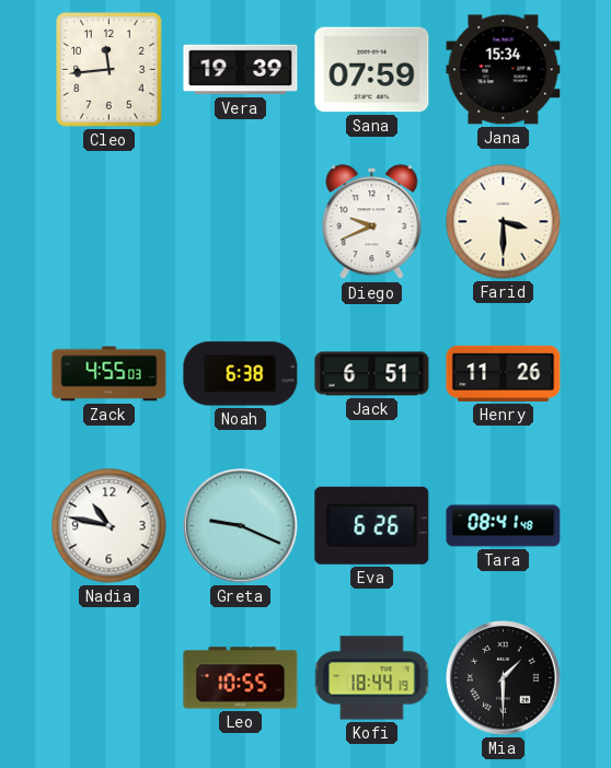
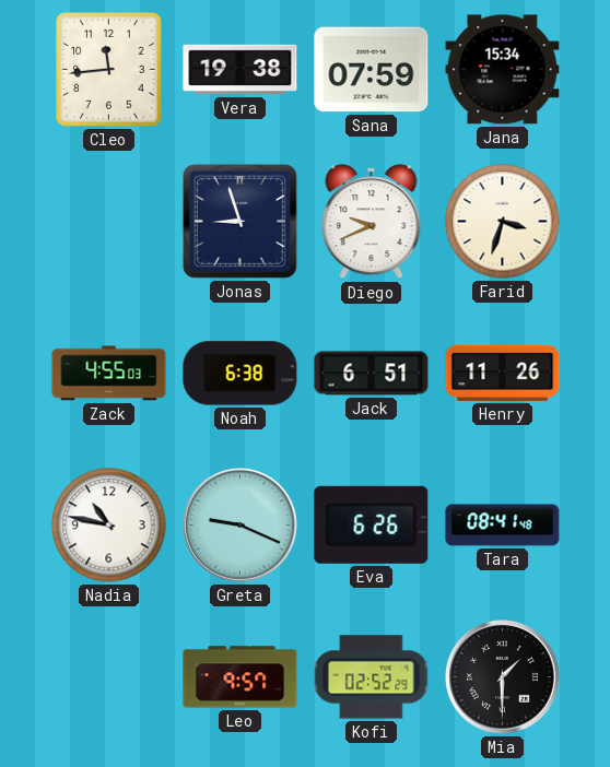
Vera: 19:39 -> 19:38 (241, 70)
Jonas: none -> 8:57 (239, 221)
Farid: 3:30 -> 3:33 (503, 222)
Leo: 10:55 -> 9:57 (241, 677)
Kofi: 18:44 -> 02:52 (372, 677)
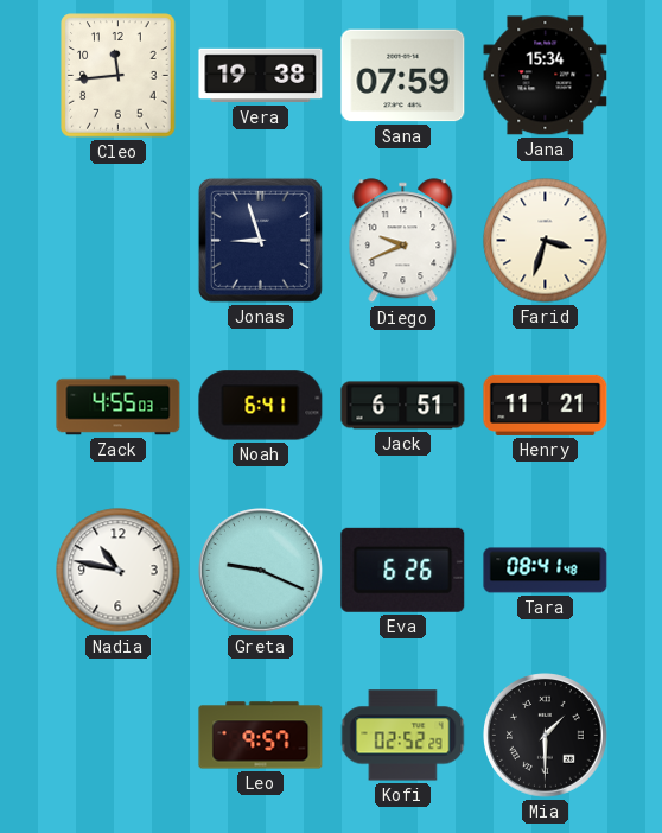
Noah: 6:38 -> 6:41 (261, 406)
Henry: 11:26 -> 11:21 (546, 405)
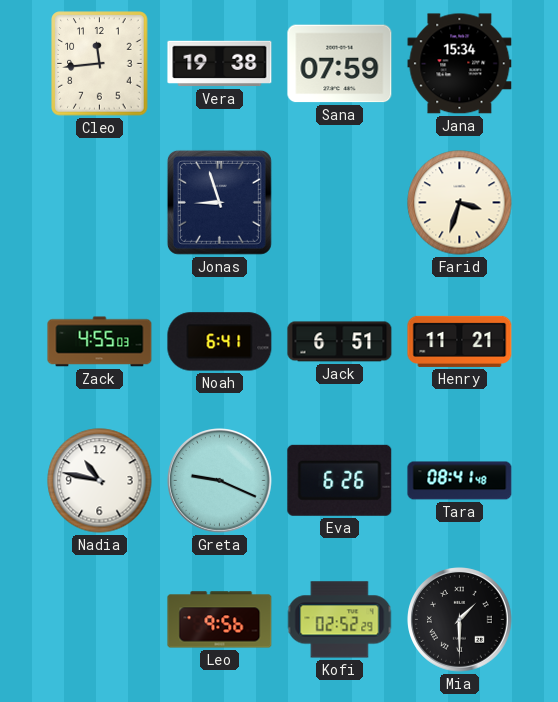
Diego: 9:41 -> none (403, 241)
Leo: 9:57 -> 9:56 (220, 620)
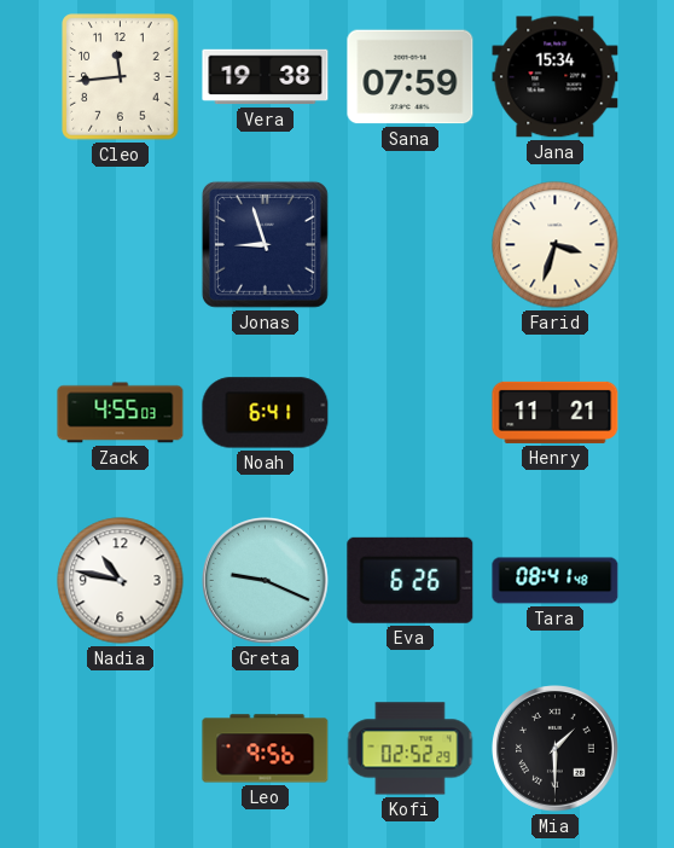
Jack: 6:51 -> none (340, 342)
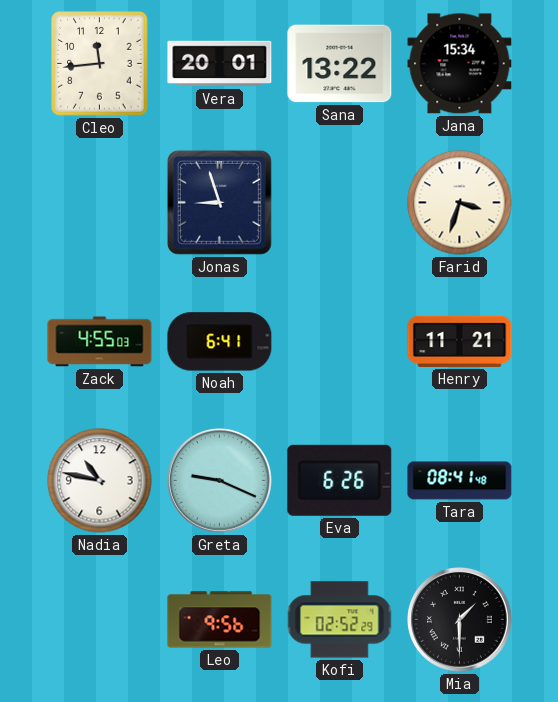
Vera: 19:38 -> 20:01 (220, 64)
Sana: 07:59 -> 13:22 (340, 64)
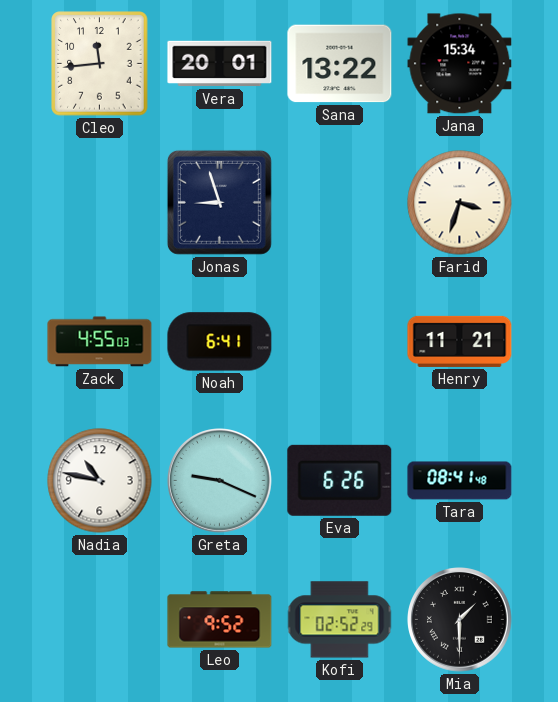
Leo: 9:56 -> 9:52 (220, 620)
